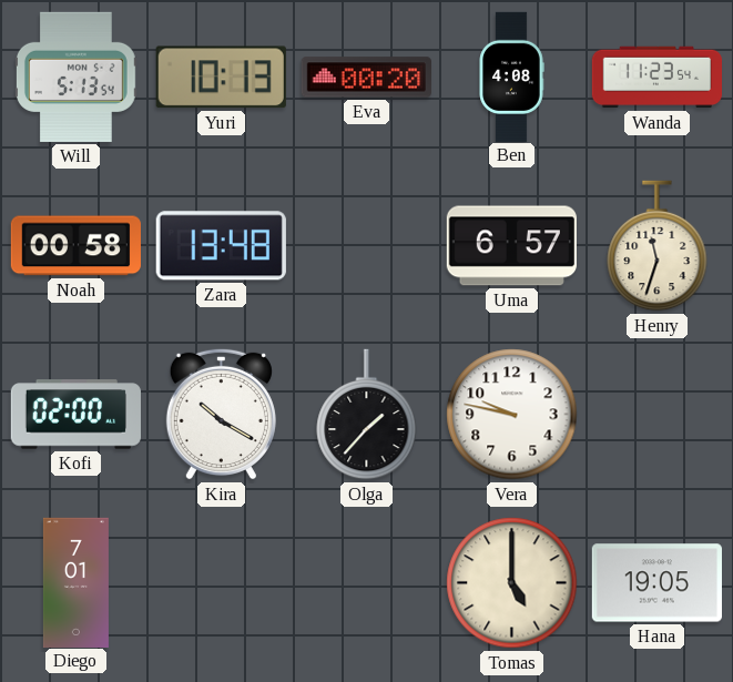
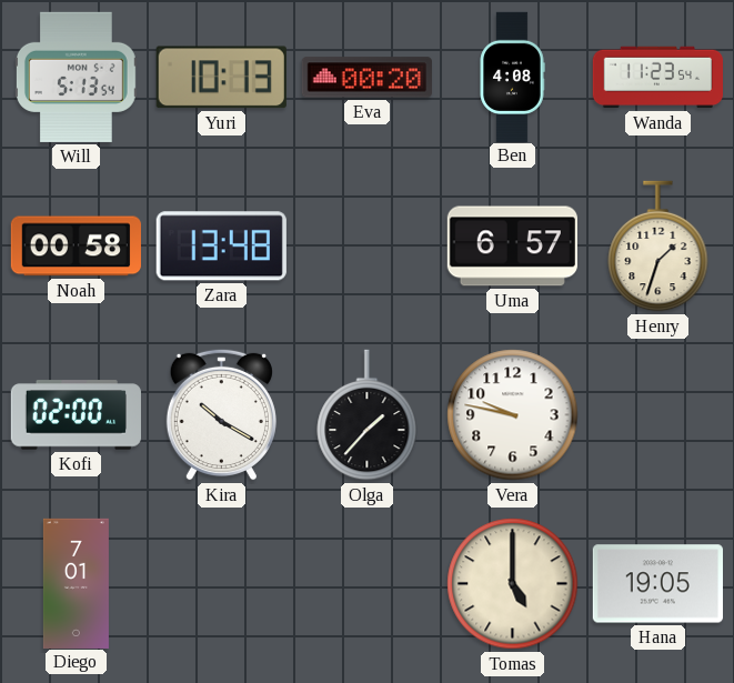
Henry: 11:33 -> 1:33 (658, 247)
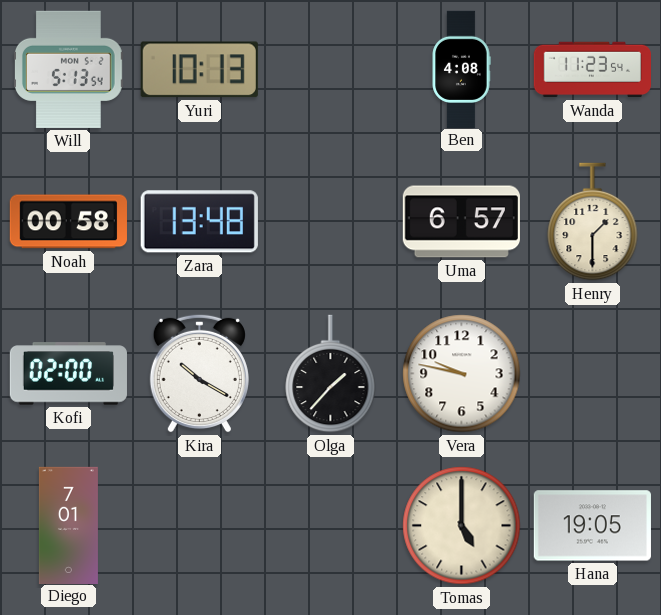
Eva: 00:20 -> none (366, 78)
Henry: 1:33 -> 1:30 (593, 222)
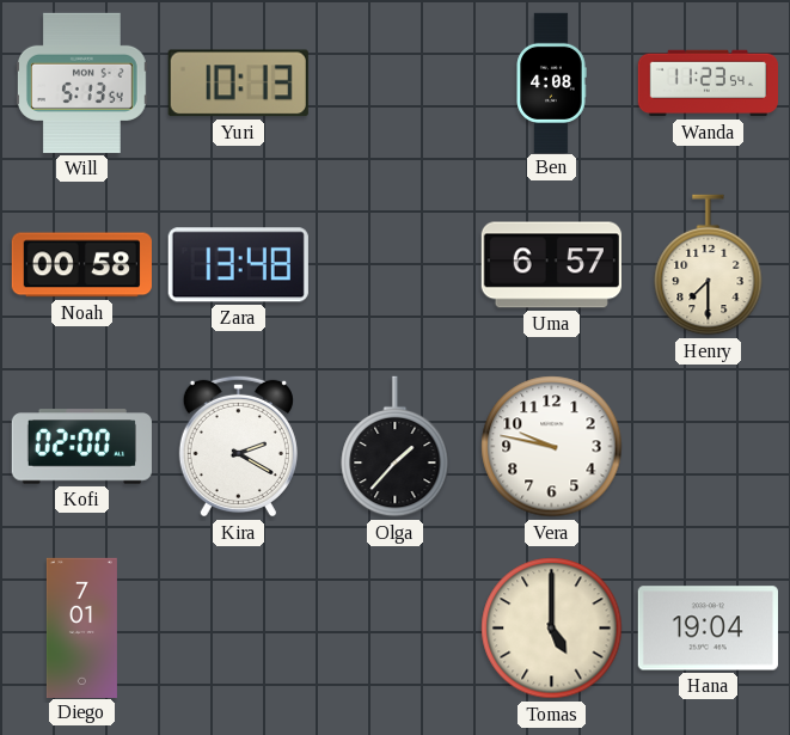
Henry: 1:30 -> 7:30 (709, 265)
Kira: 10:20 -> 2:20 (238, 446)
Hana: 19:05 -> 19:04 (708, 629)
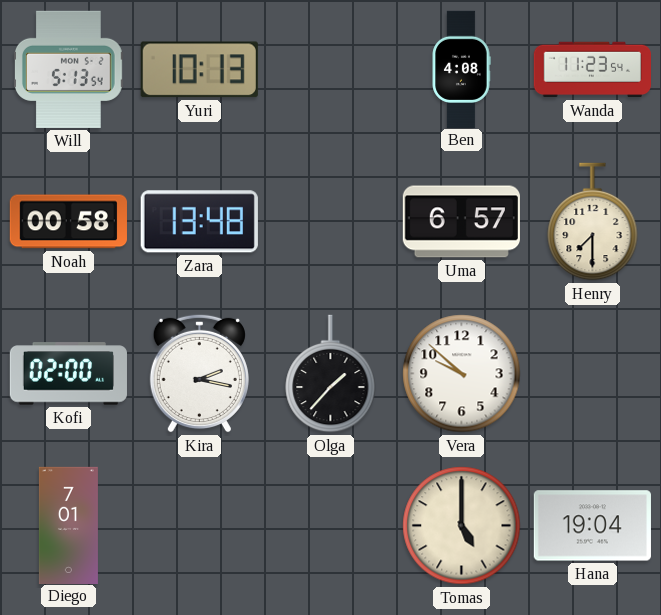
Kira: 2:20 -> 2:17 (199, 373)
Vera: 9:47 -> 9:52 (462, 374)
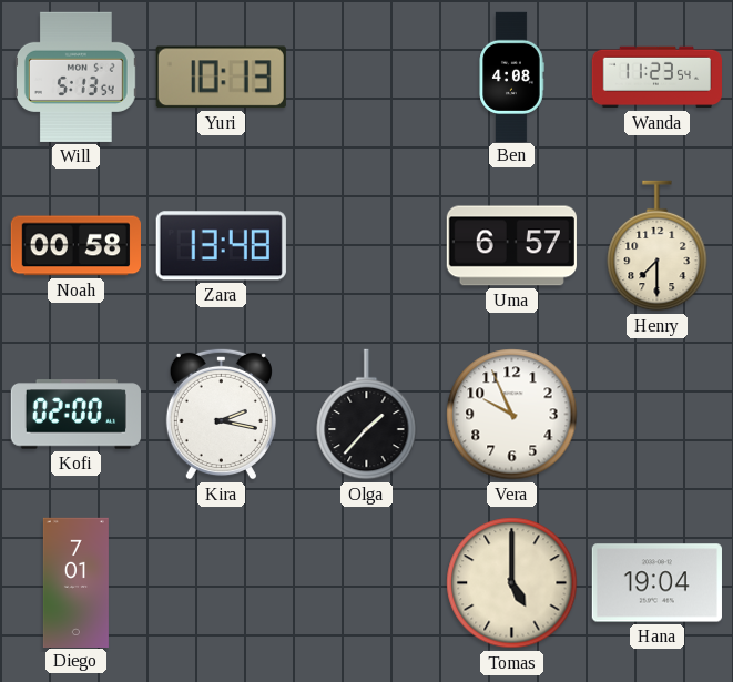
Vera: 9:52 -> 9:56 (512, 415)
